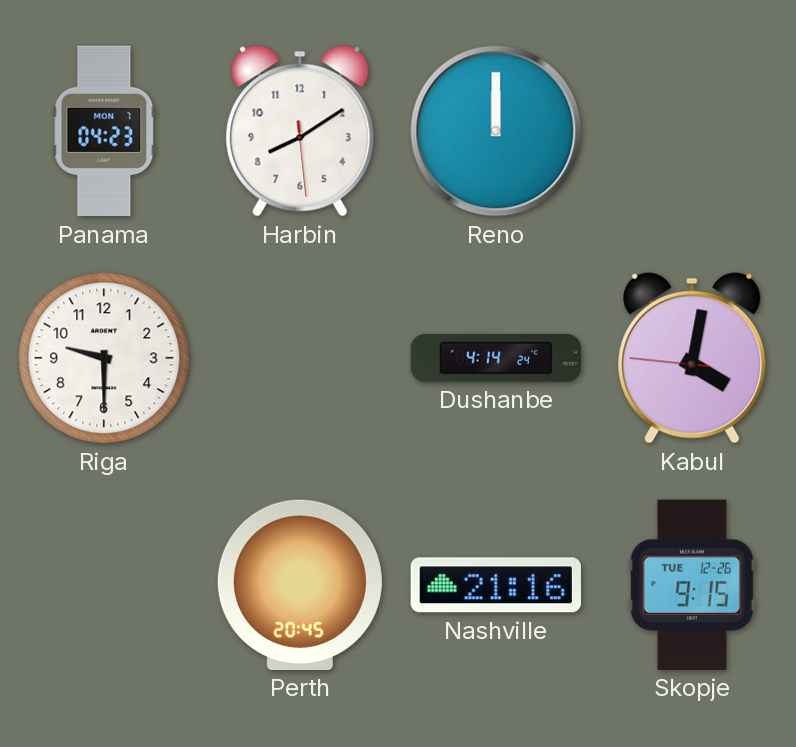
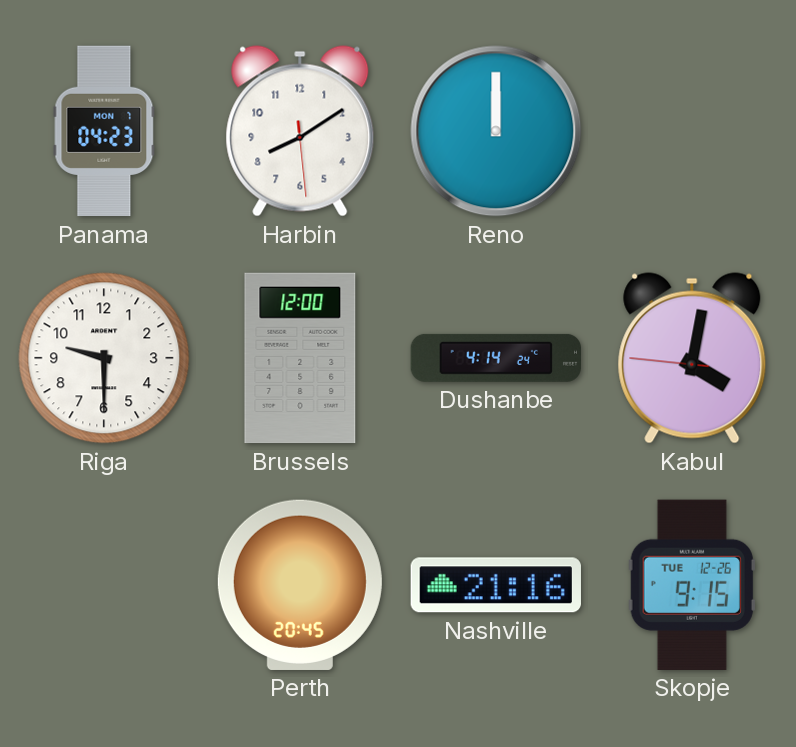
Brussels: none -> 12:00 (300, 358)
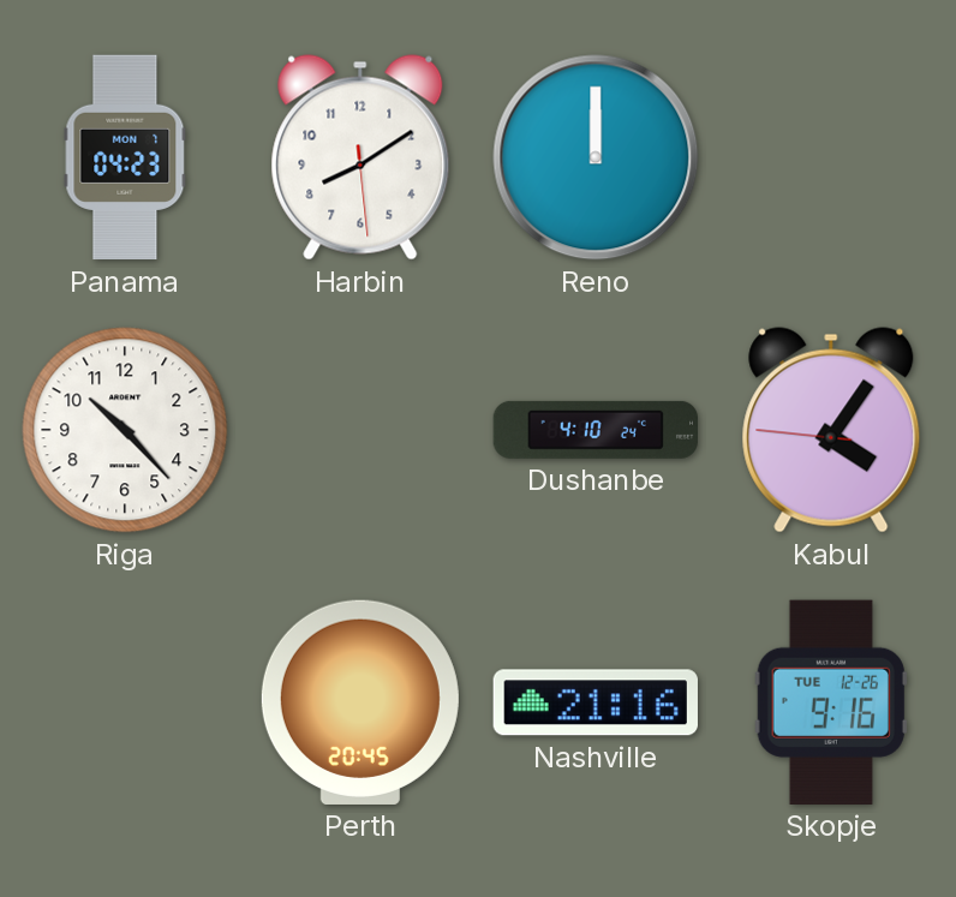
Riga: 9:30 -> 10:23 (125, 430)
Brussels: 12:00 -> none (300, 358)
Dushanbe: 4:14 -> 4:10 (594, 430)
Kabul: 4:01 -> 4:05 (831, 430)
Skopje: 9:15 -> 9:16 (831, 702)
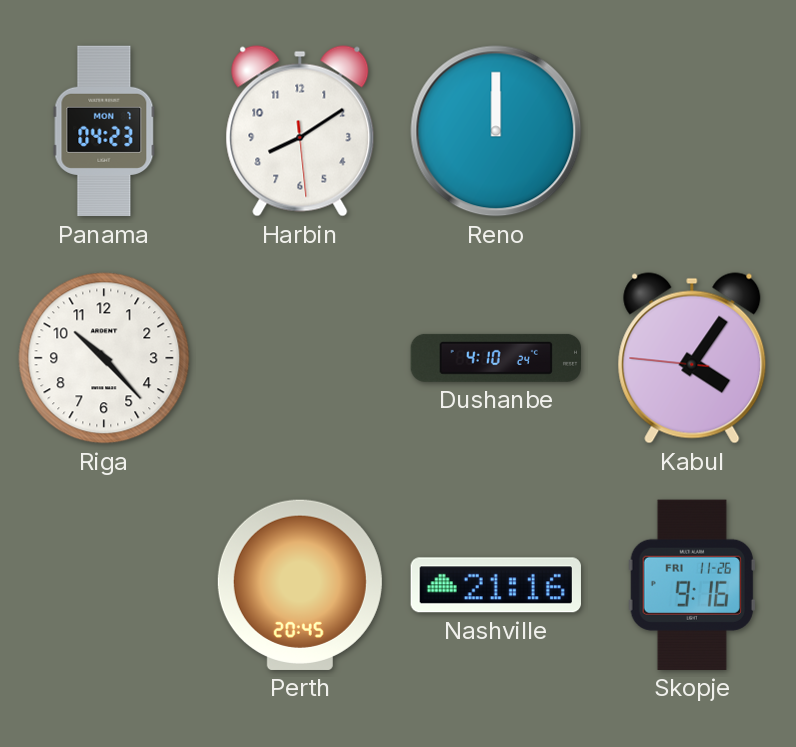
Skopje date: TUE 12-26 -> FRI 11-26 (692, 585)
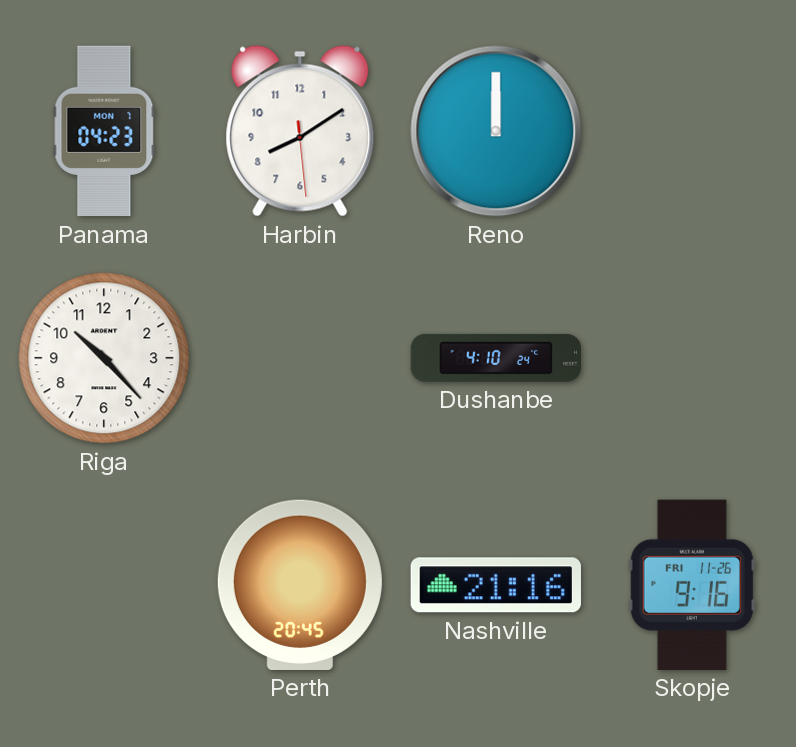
Kabul: 4:05 -> none (692, 358)
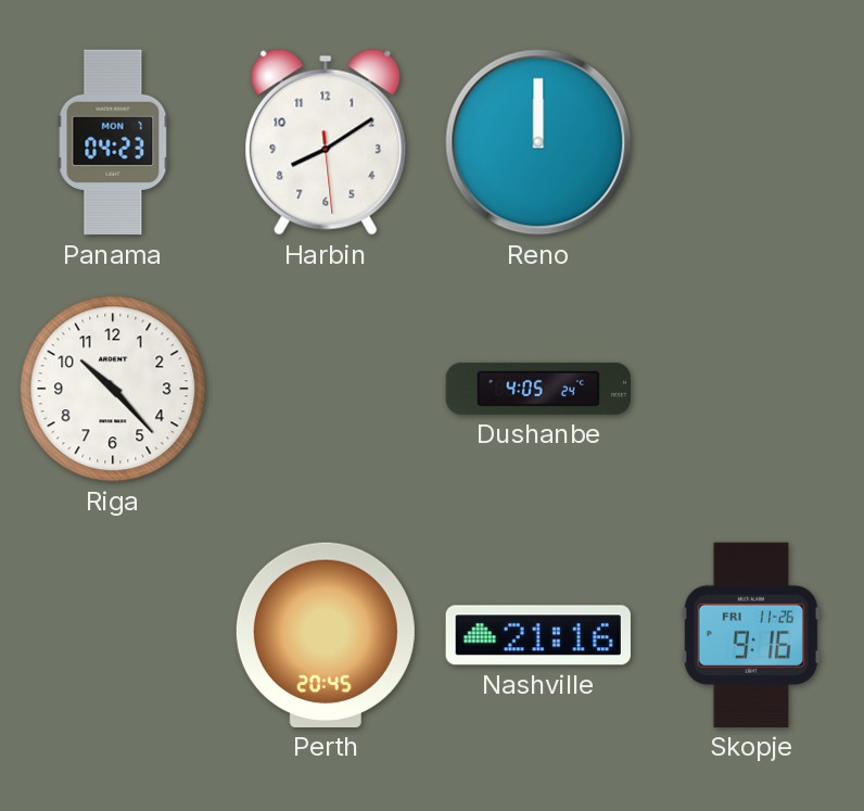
Dushanbe: 4:10 -> 4:05 (537, 389)
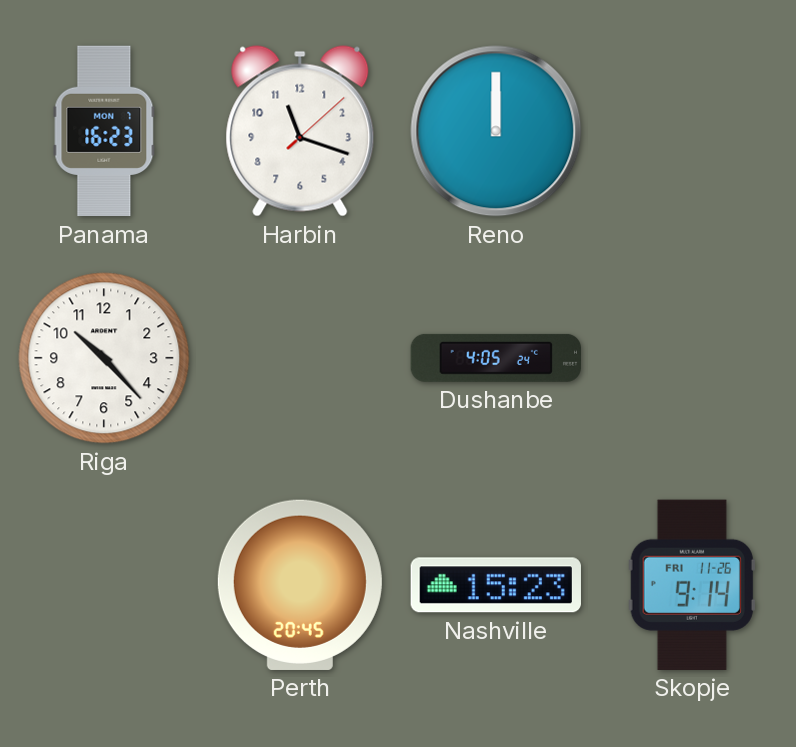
Panama: 04:23 -> 16:23 (104, 131)
Harbin: 8:09 -> 11:18 (300, 131)
Nashville: 21:16 -> 15:23 (496, 585)
Skopje: 9:16 -> 9:14 (692, 585)
